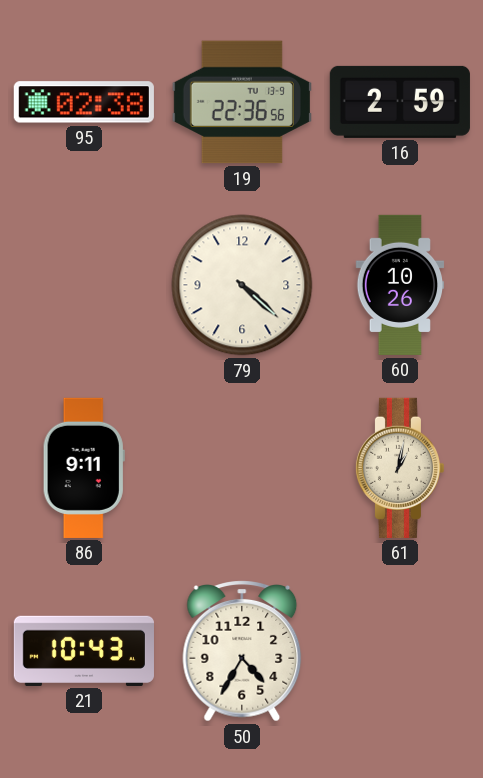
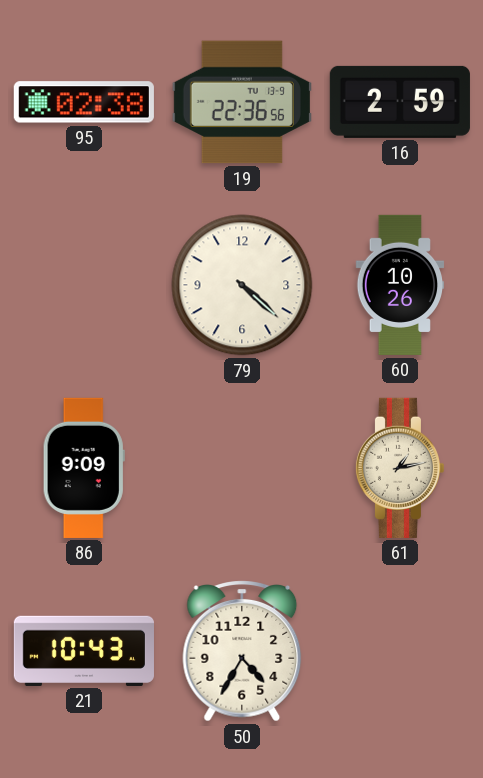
86: 9:11 -> 9:09 (84, 468)
61: 1:02 -> 1:13 (399, 468)
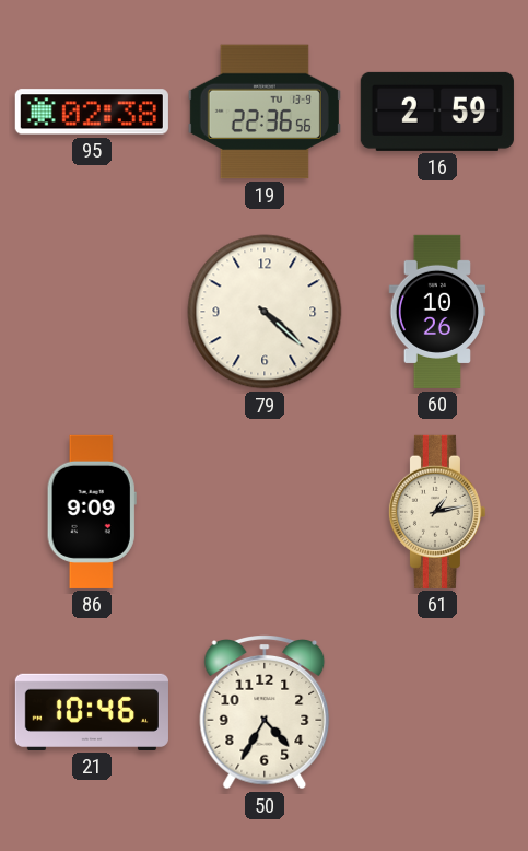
21: 10:43 -> 10:46 (92, 712)
